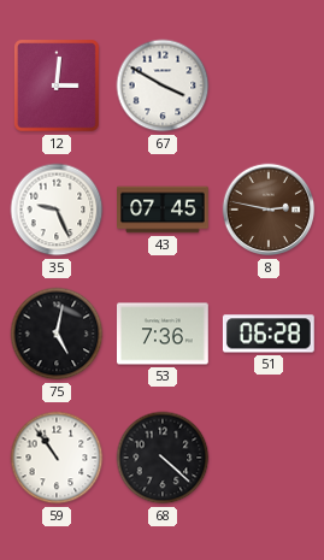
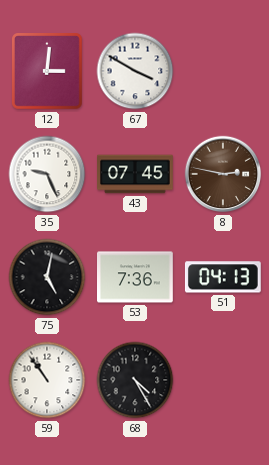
51: 06:28 -> 04:13 (223, 277)
68: 4:22 -> 4:25 (135, 380)
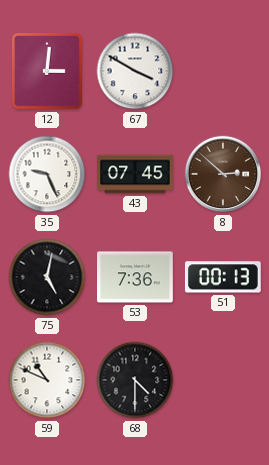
8: 2:47 -> 2:52 (223, 174)
51: 04:13 -> 00:13 (223, 277)
59: 10:54 -> 10:49 (47, 380)
68: 4:25 -> 4:30 (135, 380)
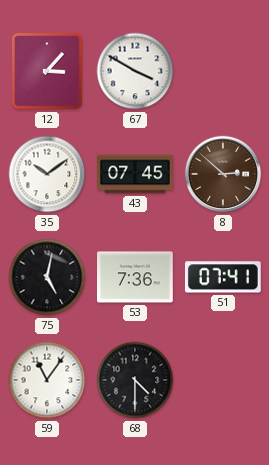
12: 3:01 -> 3:07 (48, 72)
35: 9:26 -> 10:09 (47, 174)
51: 00:13 -> 07:41 (223, 277)
59: 10:49 -> 11:06 (47, 380)
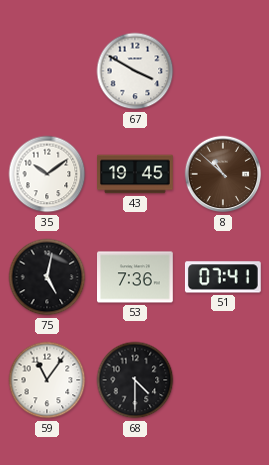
12: 3:07 -> none (48, 72)
43: 07:45 -> 19:45 (136, 174)
8: 2:52 -> 10:52 (223, 174)
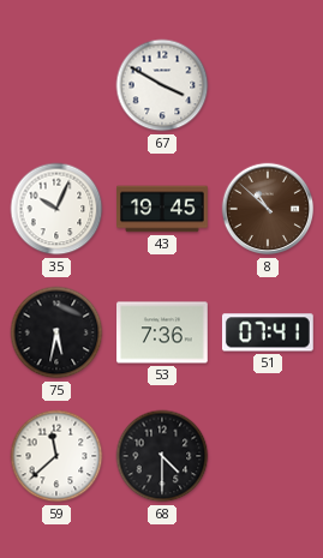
35: 10:09 -> 10:04 (56, 209)
75: 5:02 -> 5:32 (56, 332)
59: 11:06 -> 11:38 (56, 456)
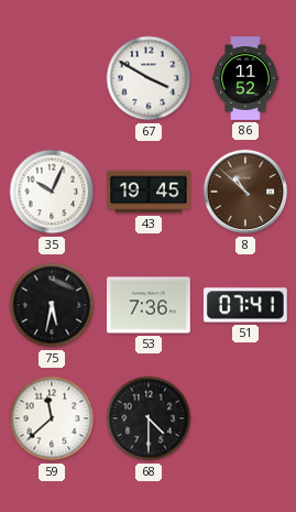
86: none -> 11:52 (245, 78)
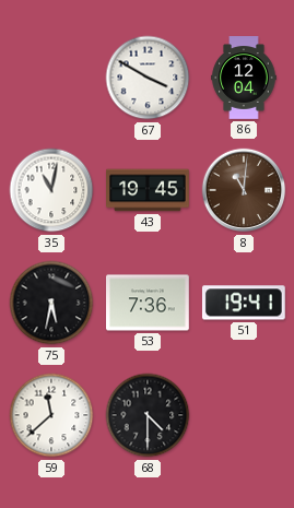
86: 11:52 -> 12:04 (244, 78)
35: 10:04 -> 11:02 (51, 190)
8: 10:52 -> 11:01 (244, 190)
51: 07:41 -> 19:41 (244, 303)
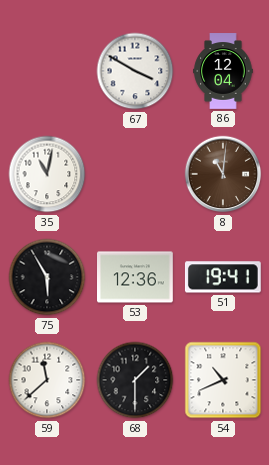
43: 19:45 -> none (149, 190)
75: 5:32 -> 5:55 (47, 277)
53: 7:36 -> 12:36 (136, 277)
68: 4:30 -> 1:30 (135, 380)
54: none -> 10:41 (223, 380)
